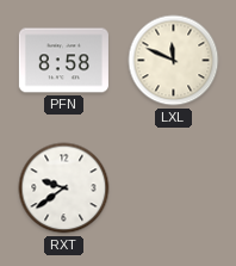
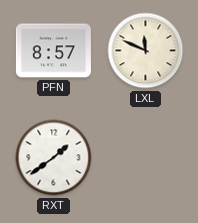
PFN: 8:58 -> 8:57 (53, 51)
RXT: 9:39 -> 1:39 (54, 158)
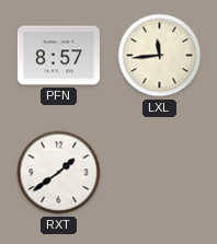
LXL: 11:49 -> 11:44 (160, 56)
